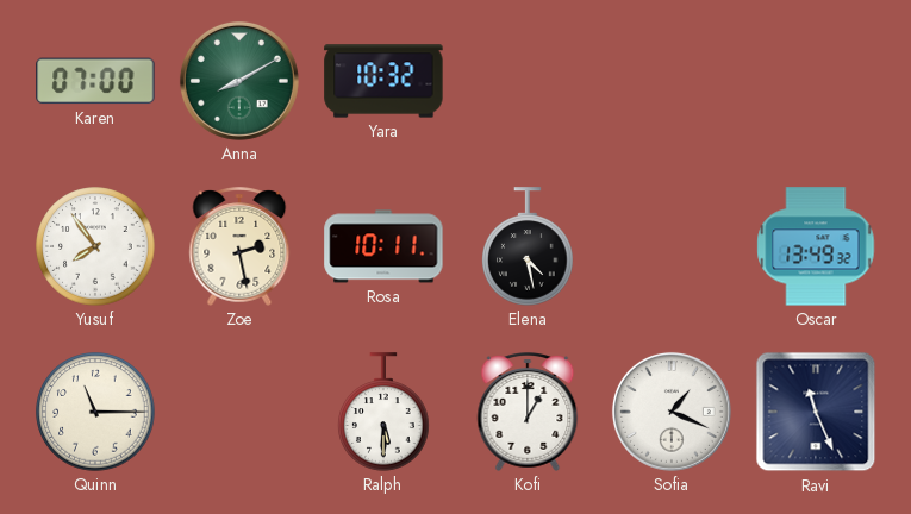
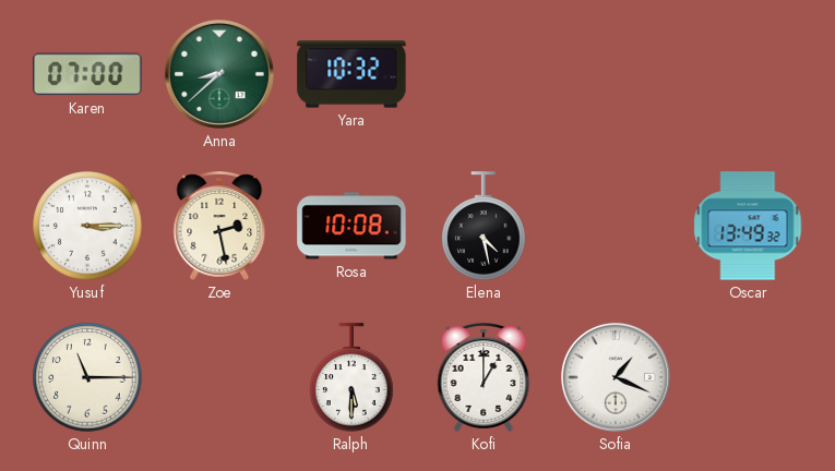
Anna: 8:10 -> 8:38 (219, 74)
Yusuf: 7:54 -> 3:15 (87, 226)
Rosa: 10:11 -> 10:08 (351, 226)
Ravi: 11:26 -> none (816, 412)
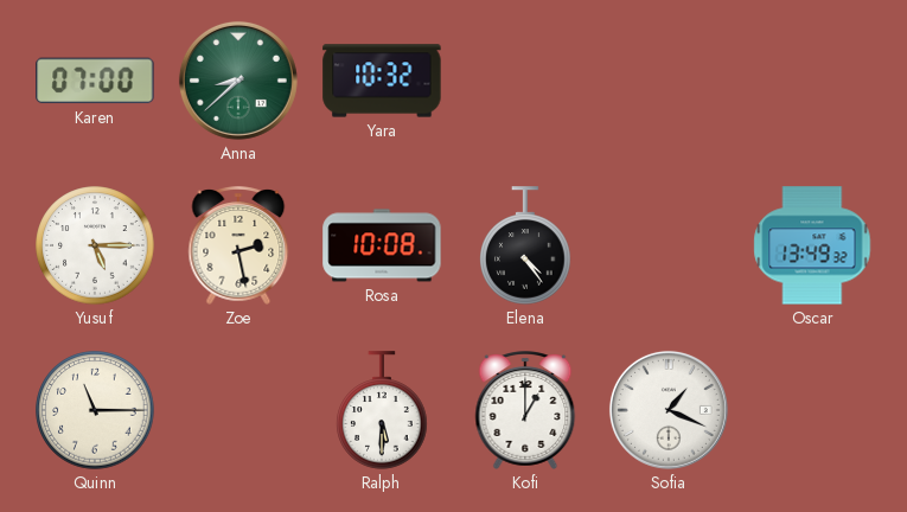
Yusuf: 3:15 -> 5:15 (95, 245)
Elena: 4:28 -> 4:24 (525, 245)
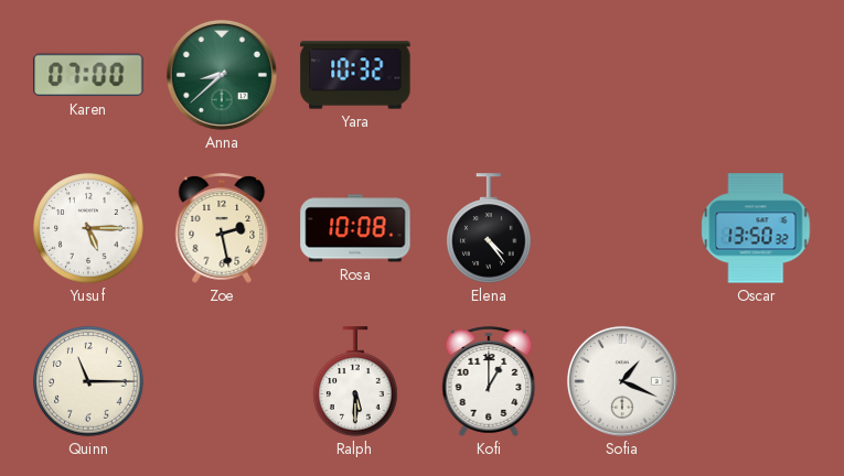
Oscar: 13:49 -> 13:50 (756, 228)
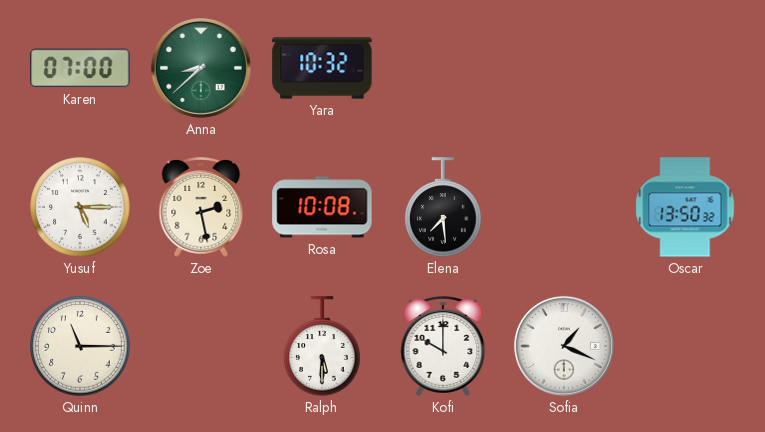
Elena: 4:24 -> 7:29 (443, 207)
Kofi: 1:00 -> 10:00 (443, 346)
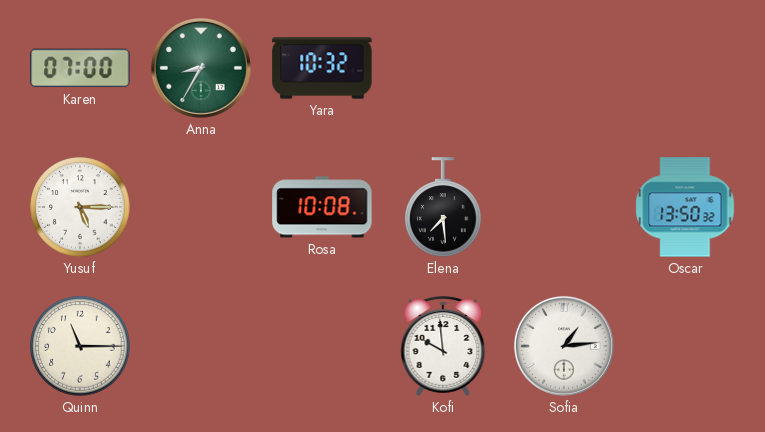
Anna: 8:38 -> 8:35 (201, 68)
Zoe: 2:28 -> none (201, 207)
Ralph: 5:30 -> none (322, 346)
Kofi: 10:00 -> 9:59 (443, 346)
Sofia: 1:19 -> 1:14 (564, 346)
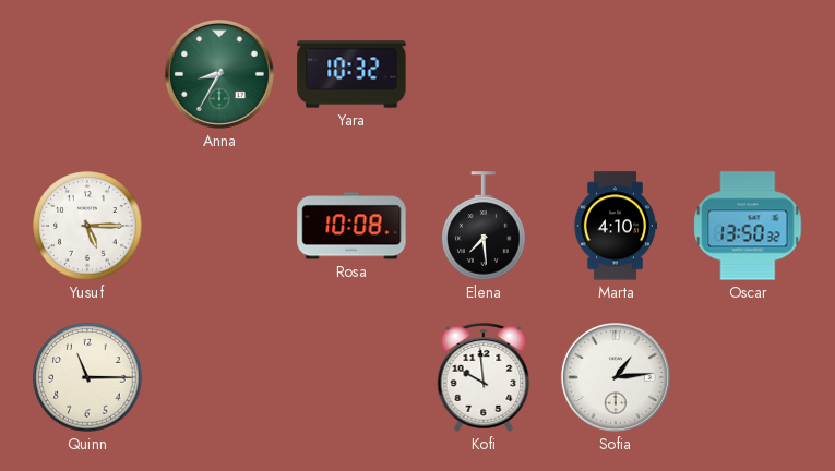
Karen: 07:00 -> none (80, 68)
Marta: none -> 4:10 (616, 226)
